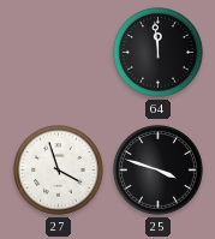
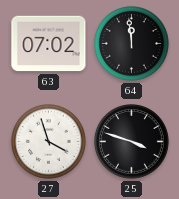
63: none -> 07:02 (49, 44)
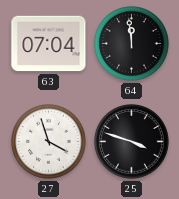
63: 07:02 -> 07:04 (49, 44)
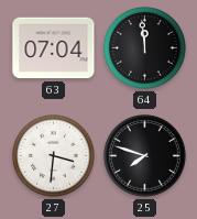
27: 3:57 -> 3:31 (54, 156)
25: 3:48 -> 7:48 (145, 156)
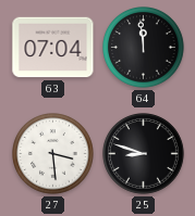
27: 3:31 -> 3:29 (53, 154)
25: 7:48 -> 8:48 (144, 154)
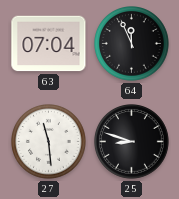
64: 11:59 -> 11:56 (132, 44)
27: 3:29 -> 11:29 (49, 142)
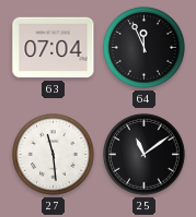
25: 8:48 -> 11:09 (145, 155)
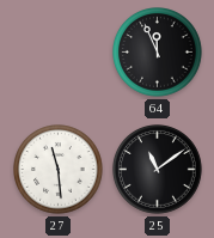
63: 07:04 -> none (54, 48)
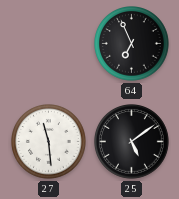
64: 11:56 -> 6:56 (132, 44)
25: 11:09 -> 5:09 (132, 142)
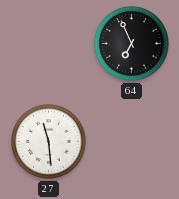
25: 5:09 -> none (132, 142)
